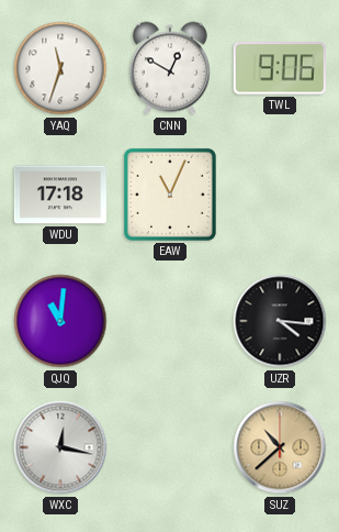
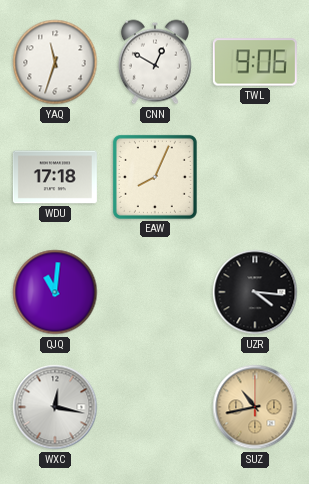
EAW: 11:04 -> 8:04 (155, 177)
SUZ: 10:38 -> 10:43 (255, 407)
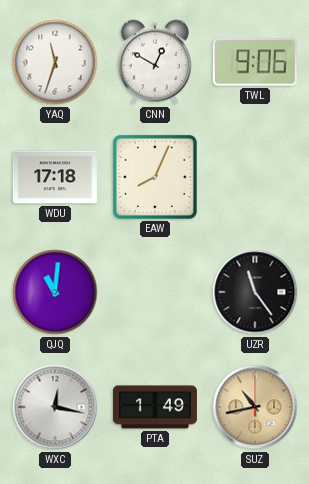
UZR: 4:16 -> 11:24 (255, 292)
PTA: none -> 1:49 (155, 407)
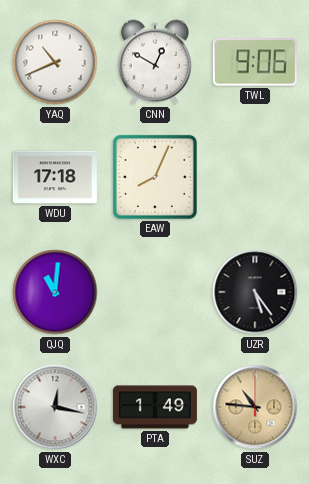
YAQ: 11:33 -> 10:41 (55, 62)
UZR: 11:24 -> 5:24 (255, 292)
SUZ: 10:43 -> 10:46 (255, 407)
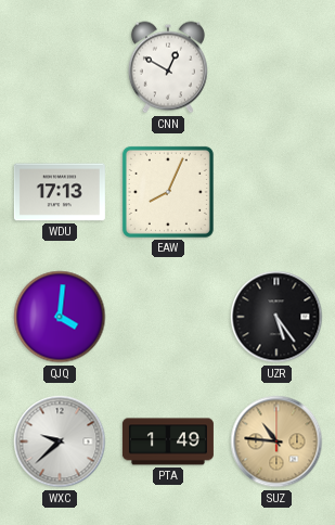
YAQ: 10:41 -> none (55, 62)
TWL: 9:06 -> none (255, 62)
WDU: 17:18 -> 17:13 (60, 192)
QJQ: 11:01 -> 4:01 (60, 317)
WXC: 12:17 -> 9:38 (60, 441)
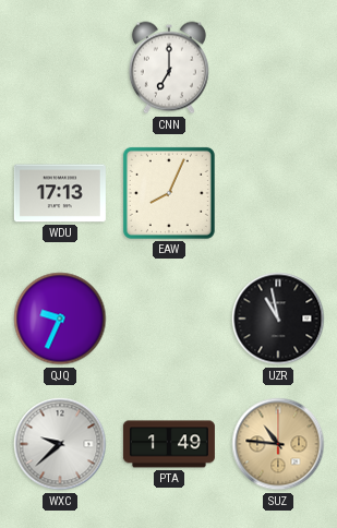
CNN: 12:50 -> 7:00 (169, 68)
QJQ: 4:01 -> 9:34 (60, 319)
UZR: 5:24 -> 10:58 (278, 319)
